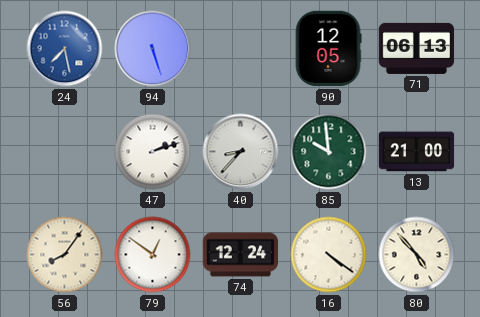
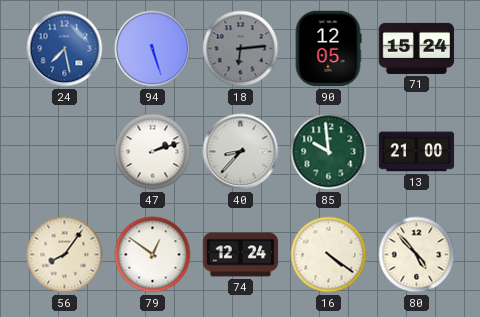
18: none -> 6:14 (241, 49)
71: 06:13 -> 15:24 (417, 48)
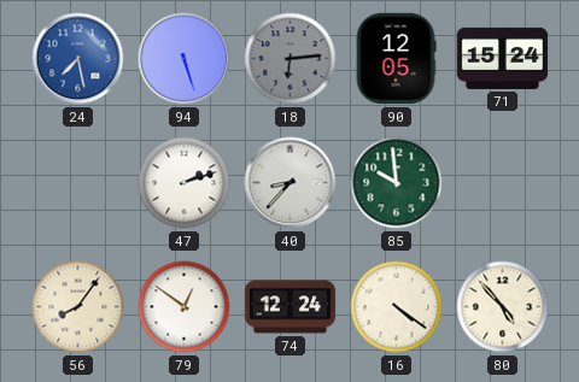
13: 21:00 -> none (417, 152)
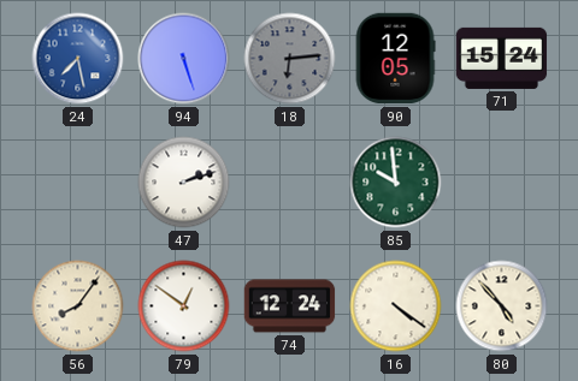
40: 8:37 -> none (291, 183)
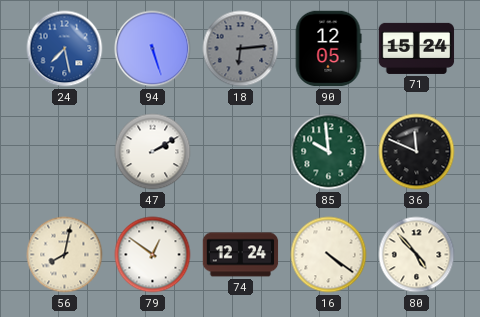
47: 2:12 -> 2:10 (153, 152)
36: none -> 11:49 (417, 152)
56: 8:06 -> 8:02 (65, 255)
